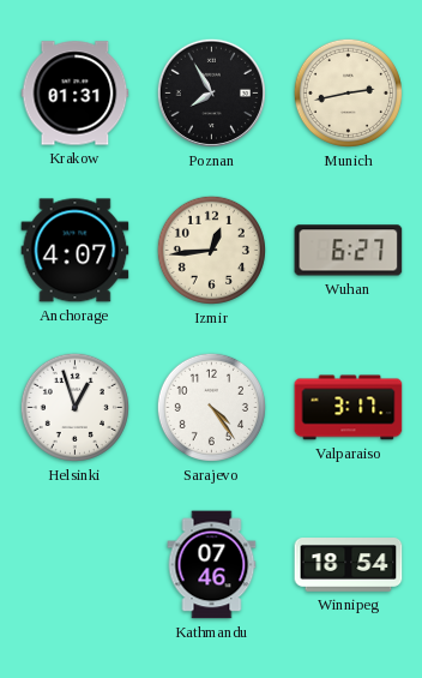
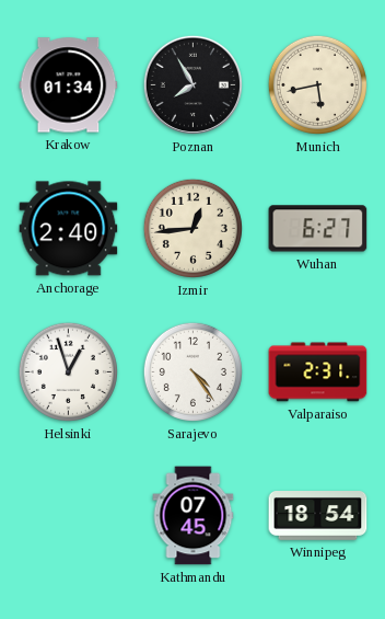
Krakow: 01:31 -> 01:34 (69, 85)
Munich: 2:43 -> 5:43 (317, 84)
Anchorage: 4:07 -> 2:40 (69, 229)
Valparaiso: 3:17 -> 2:31 (318, 372)
Kathmandu: 07:46 -> 07:45 (194, 516)
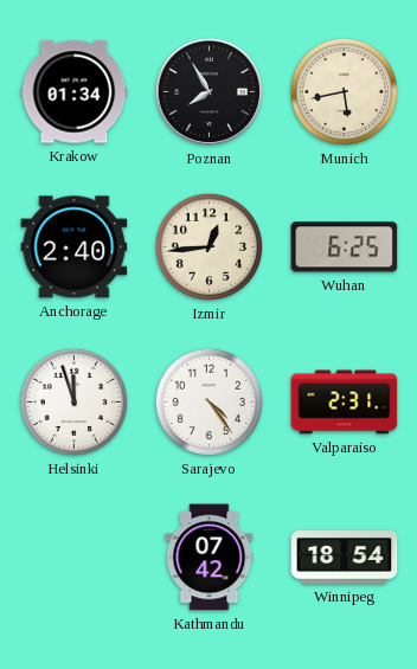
Wuhan: 6:27 -> 6:25 (345, 247)
Helsinki: 12:57 -> 11:57 (73, 401)
Kathmandu: 07:45 -> 07:42 (210, 558)
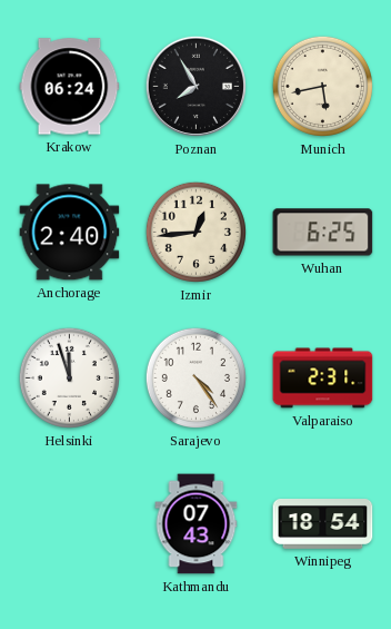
Krakow: 01:34 -> 06:24 (70, 87)
Kathmandu: 07:42 -> 07:43 (197, 524)
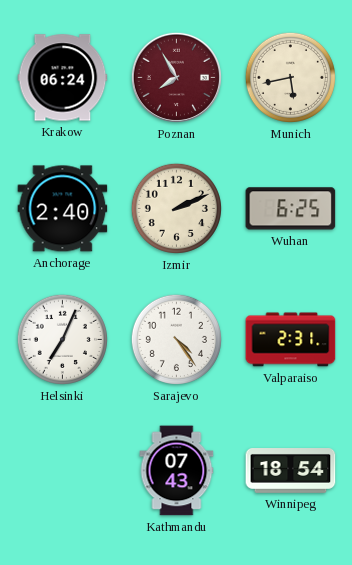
Poznan dial: black -> burgundy (176, 77)
Izmir: 12:44 -> 2:11 (176, 208)
Helsinki: 11:57 -> 7:04 (62, 339)
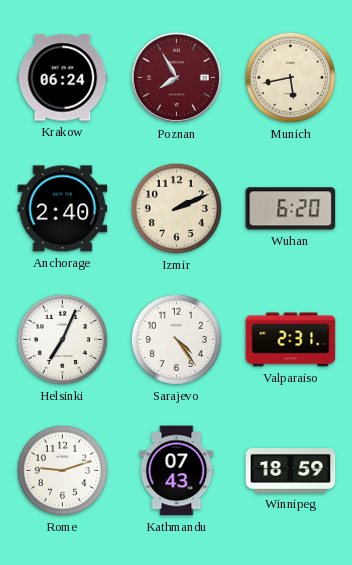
Wuhan: 6:25 -> 6:20 (291, 209)
Rome: none -> 9:12 (62, 470)
Winnipeg: 18:54 -> 18:59 (291, 471)
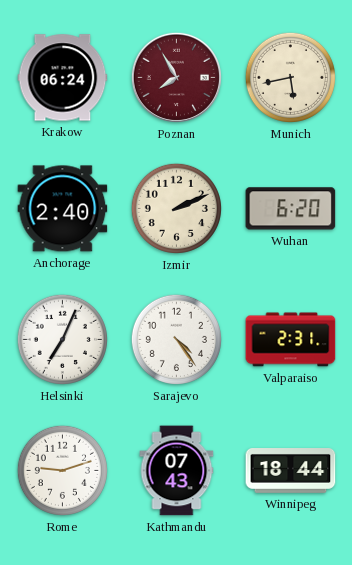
Winnipeg: 18:59 -> 18:44 (291, 471)
